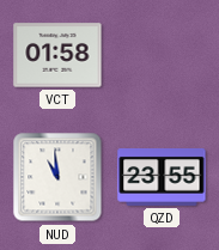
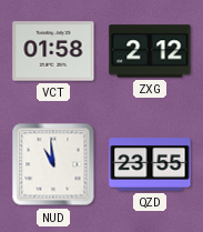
ZXG: none -> 2:12 (150, 51)
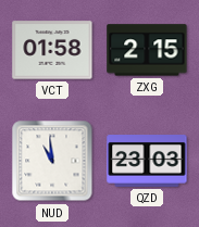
ZXG: 2:12 -> 2:15 (147, 50)
QZD: 23:55 -> 23:03 (147, 162)
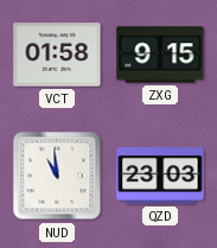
ZXG: 2:15 -> 9:15 (160, 55)
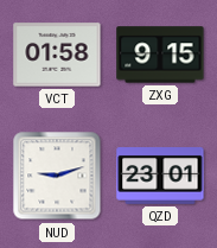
NUD: 10:59 -> 9:12 (57, 176)
QZD: 23:03 -> 23:01 (160, 177)
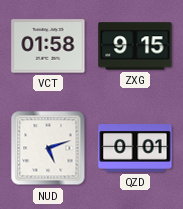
NUD: 9:12 -> 5:12 (48, 148)
QZD: 23:01 -> 0:01 (135, 149)
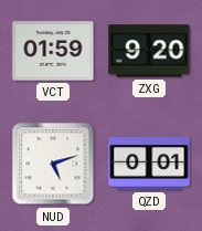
VCT: 01:58 -> 01:59 (53, 51)
ZXG: 9:15 -> 9:20 (149, 51)
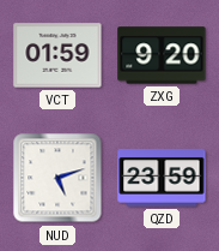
QZD: 0:01 -> 23:59 (162, 179)
